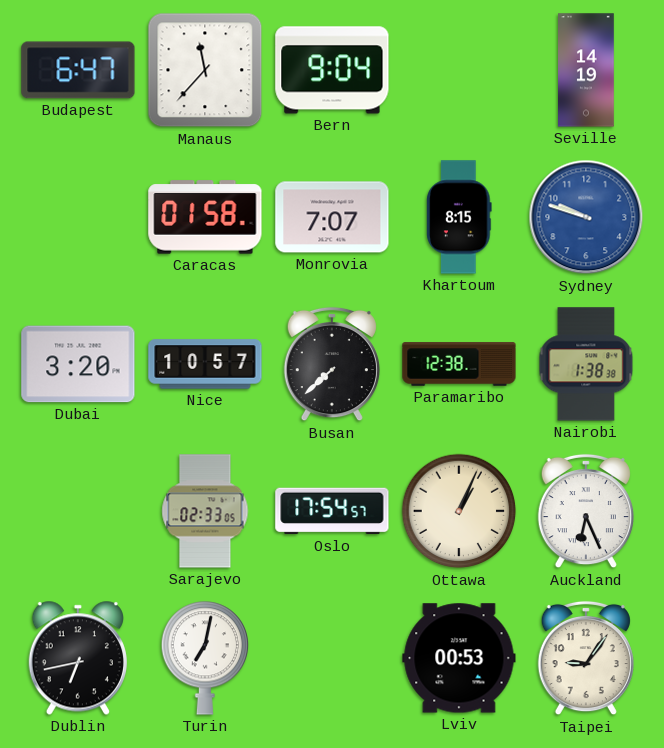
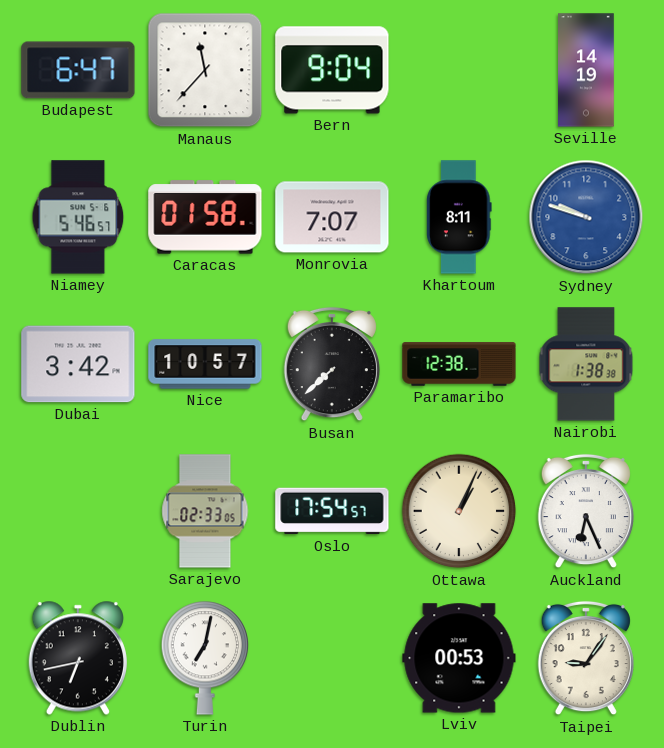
Niamey: none -> 5:46 (78, 217)
Khartoum: 8:15 -> 8:11 (459, 217)
Dubai: 3:20 -> 3:42 (78, 364)
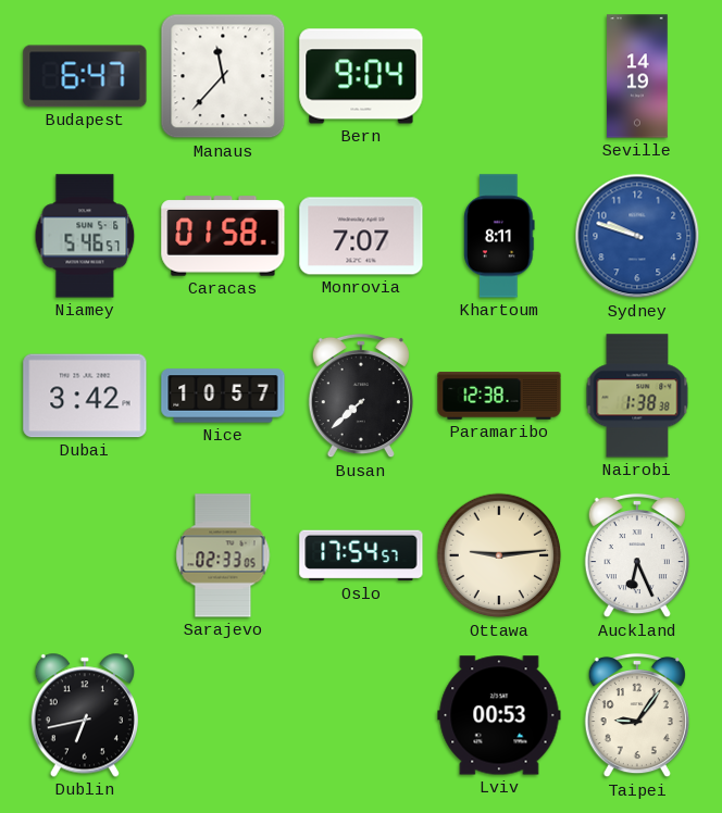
Ottawa: 1:04 -> 9:14 (499, 555)
Turin: 7:02 -> none (204, 658)
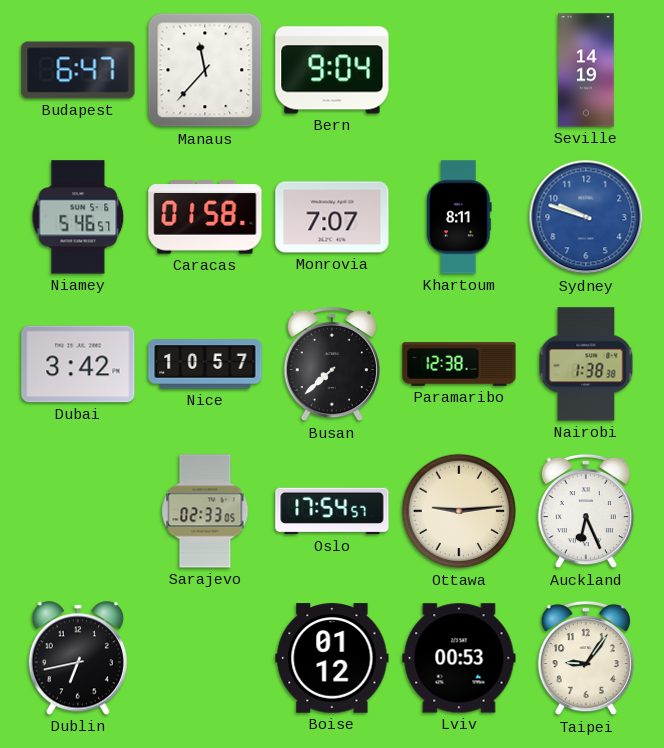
Boise: none -> 01:12 (332, 658)
